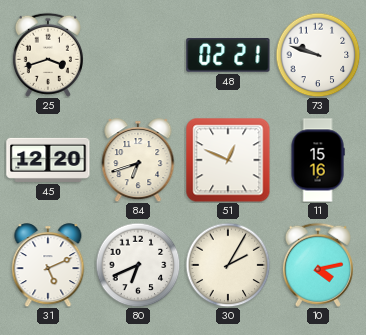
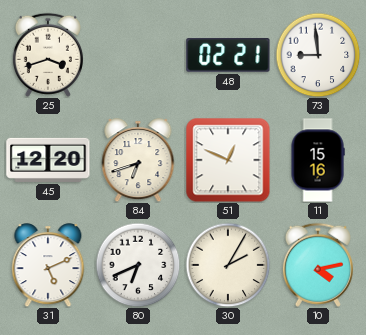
73: 9:48 -> 8:59 (318, 55)
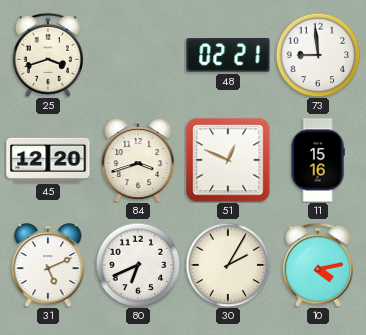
84: 6:42 -> 3:42 (138, 160)
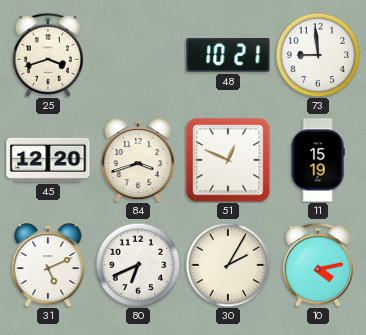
48: 02:21 -> 10:21 (228, 55)
11: 15:16 -> 15:19 (318, 160)
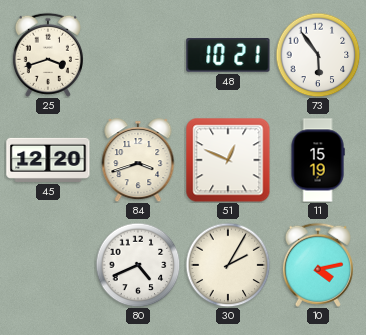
73: 8:59 -> 5:54 (318, 55)
31: 5:11 -> none (48, 265)
80: 6:41 -> 4:41 (138, 265)
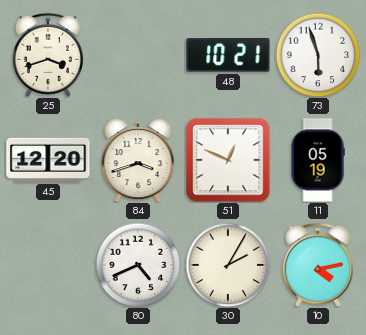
73: 5:54 -> 5:57 (318, 55)
11: 15:19 -> 05:19 (318, 160)
